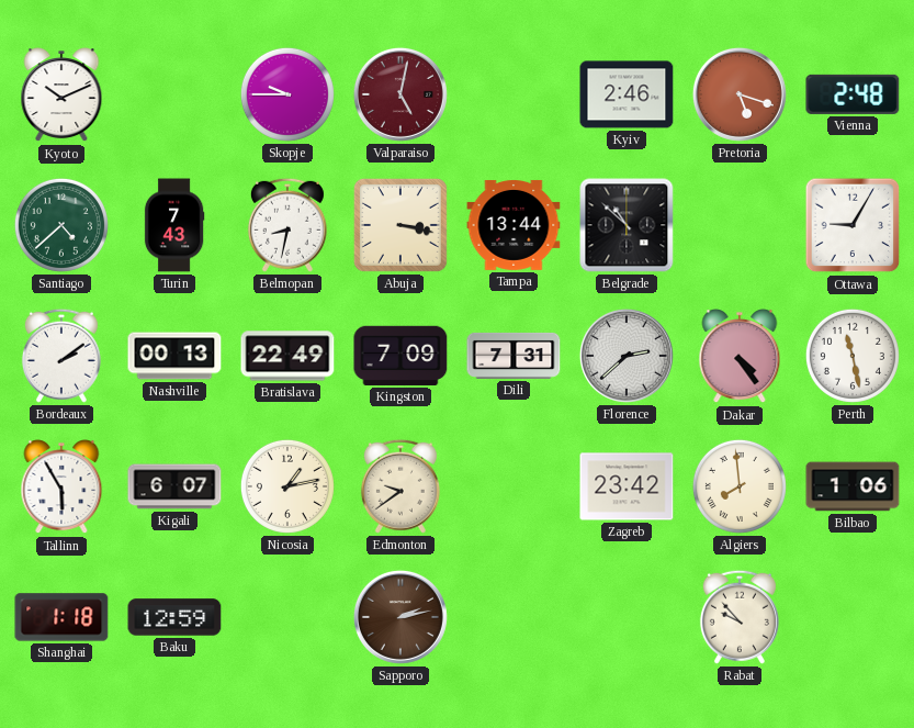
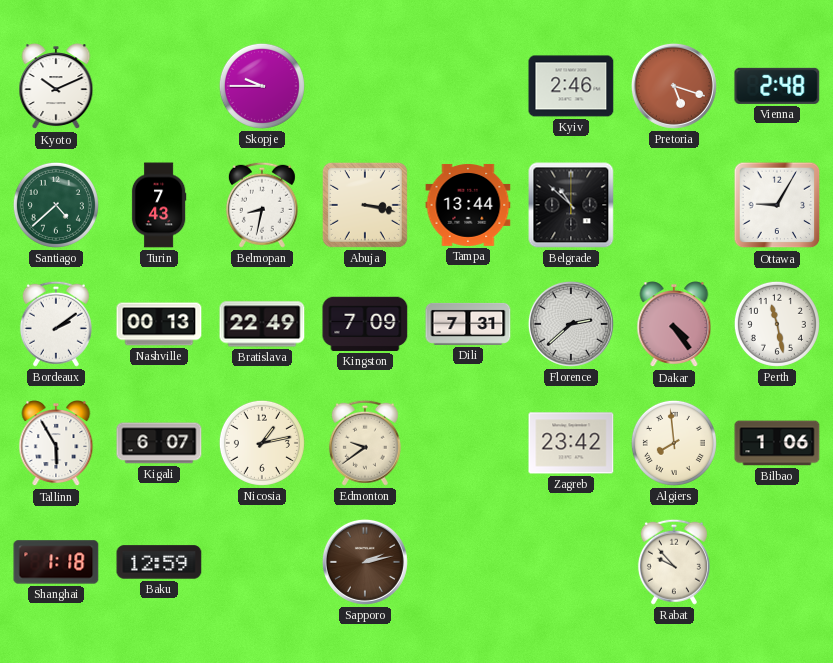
Valparaiso: 5:02 -> none (400, 94)
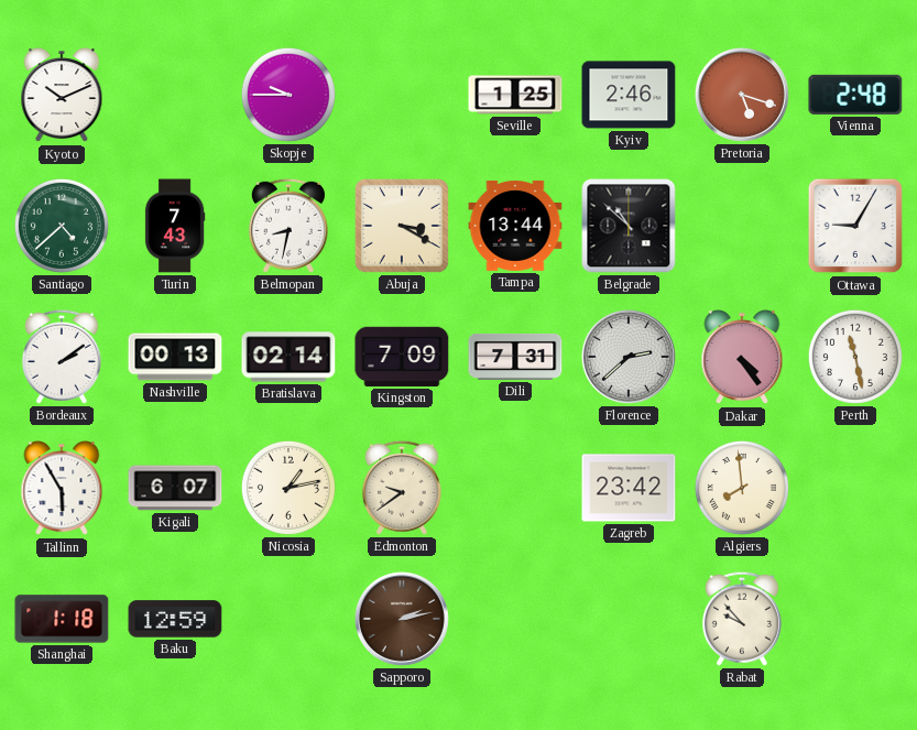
Seville: none -> 1:25 (515, 95)
Abuja: 3:17 -> 3:20 (402, 226)
Bratislava: 22:49 -> 02:14 (288, 357)
Bilbao: 1:06 -> none (777, 443)
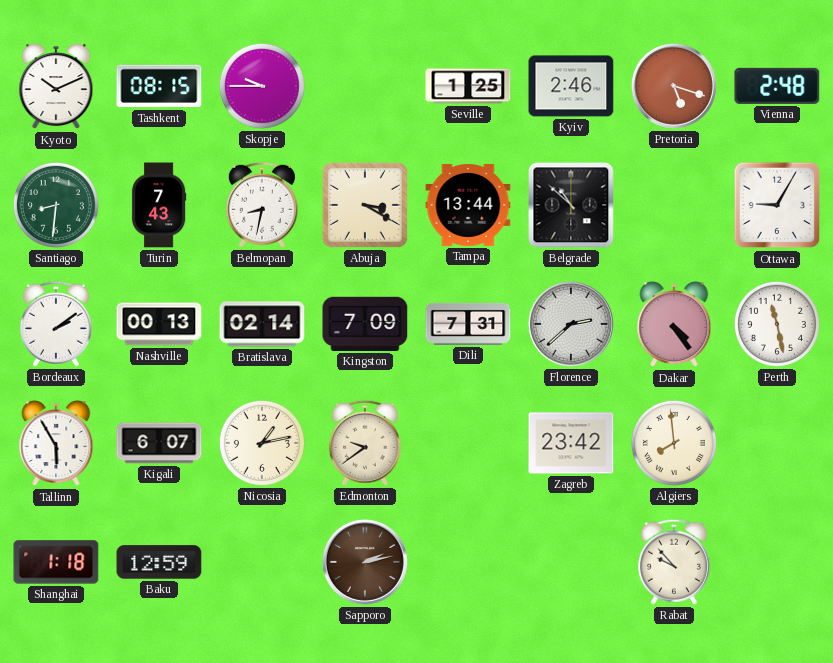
Tashkent: none -> 08:15 (159, 86)
Santiago: 4:38 -> 8:31 (56, 205)
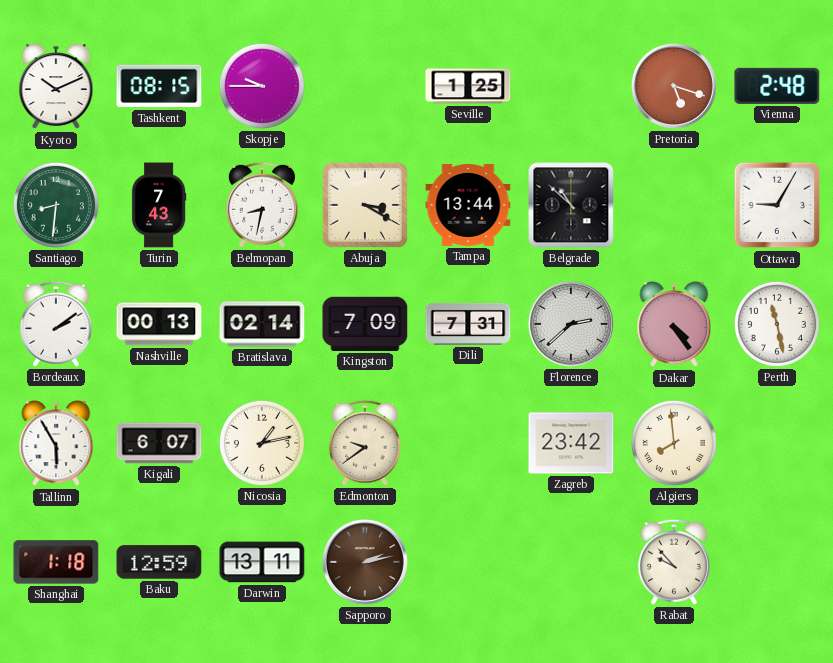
Kyiv: 2:46 -> none (571, 86)
Darwin: none -> 13:11 (262, 562)
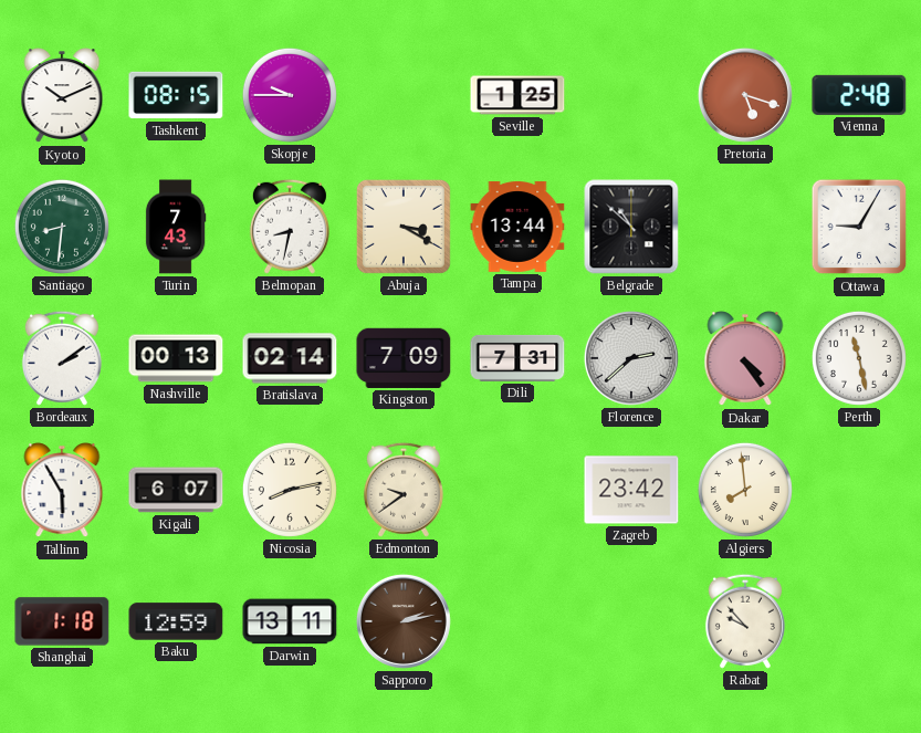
Nicosia: 1:13 -> 8:13 (290, 490)
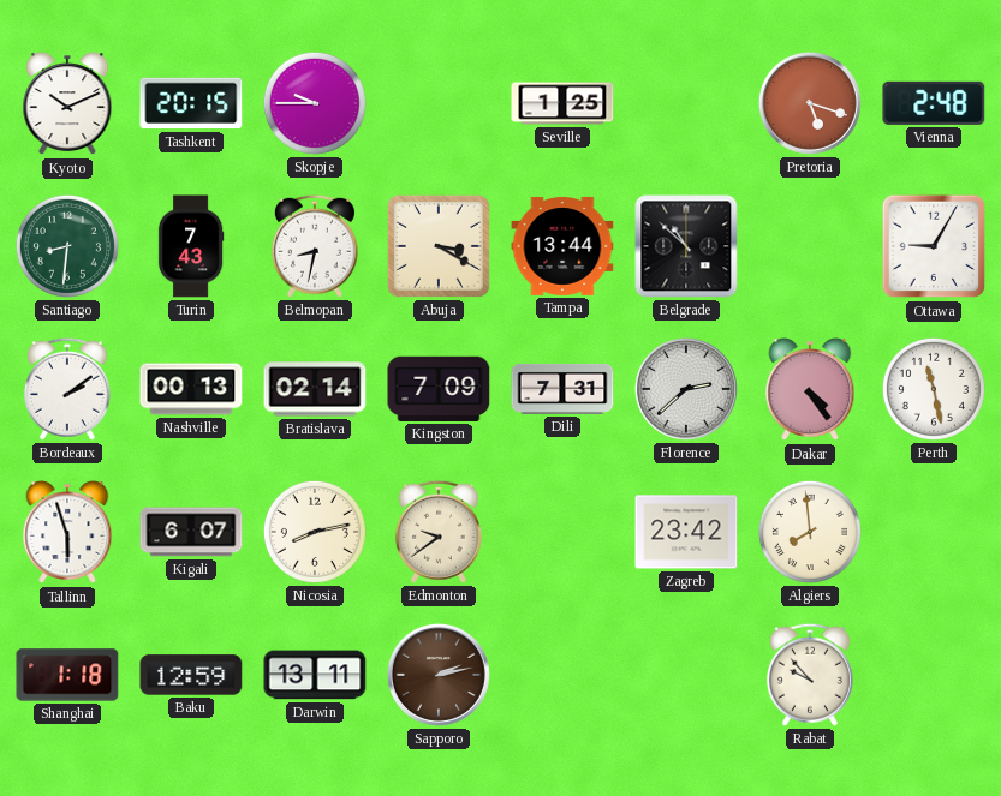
Tashkent: 08:15 -> 20:15 (191, 103)
Tallinn: 5:55 -> 5:57 (67, 533)
